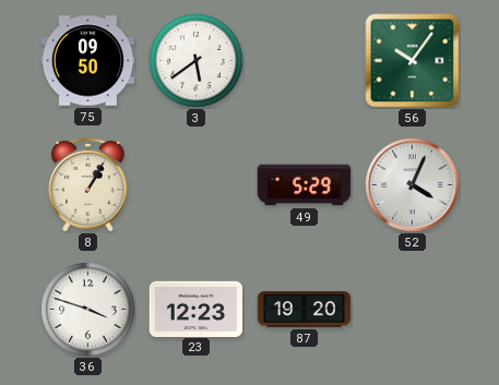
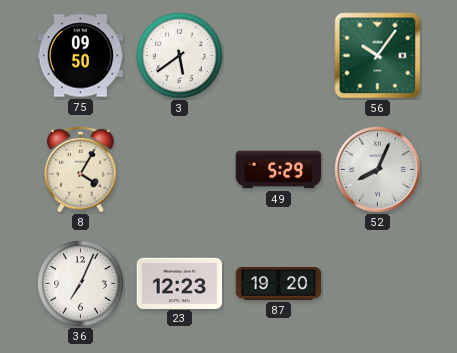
8: 1:05 -> 4:05 (81, 169)
52: 4:04 -> 8:04 (378, 170)
36: 3:48 -> 7:04 (81, 284)
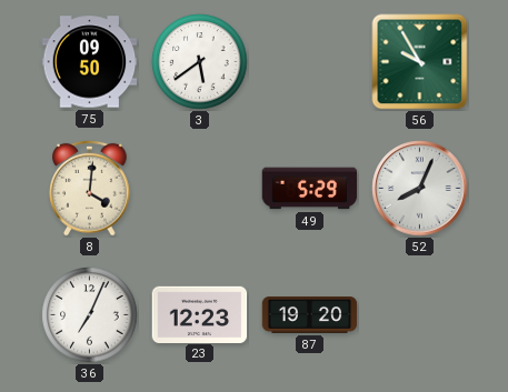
56: 10:06 -> 9:55 (420, 62)
8: 4:05 -> 4:01 (90, 188)
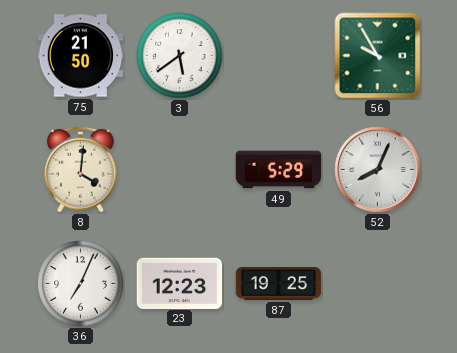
75: 09:50 -> 21:50 (81, 56)
87: 19:20 -> 19:25 (279, 284)
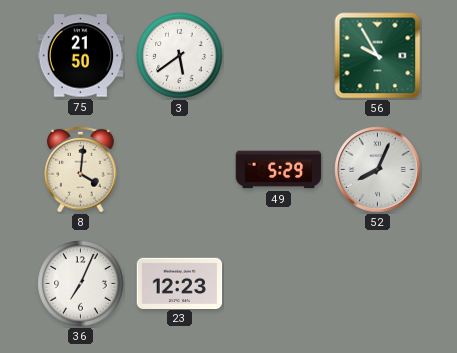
87: 19:25 -> none (279, 284)
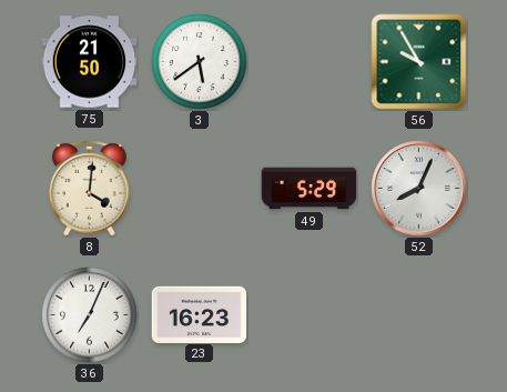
23: 12:23 -> 16:23 (200, 314)
